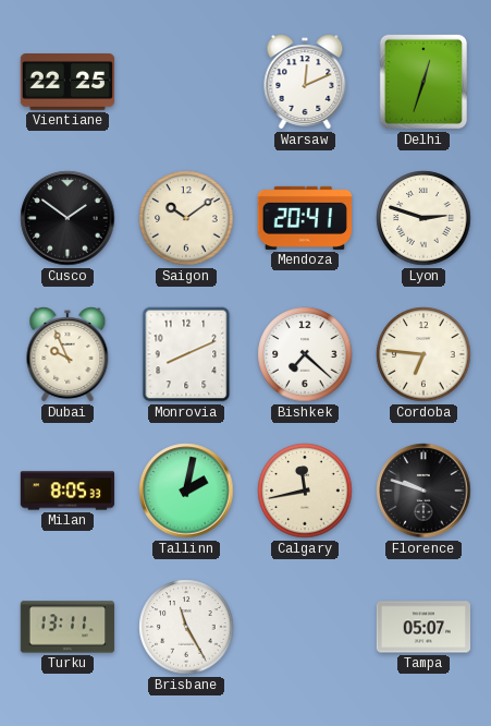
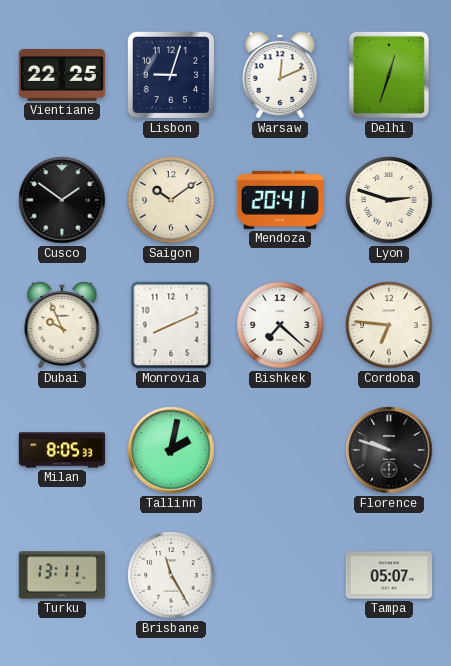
Lisbon: none -> 9:03 (171, 75)
Calgary: 11:43 -> none (305, 491)
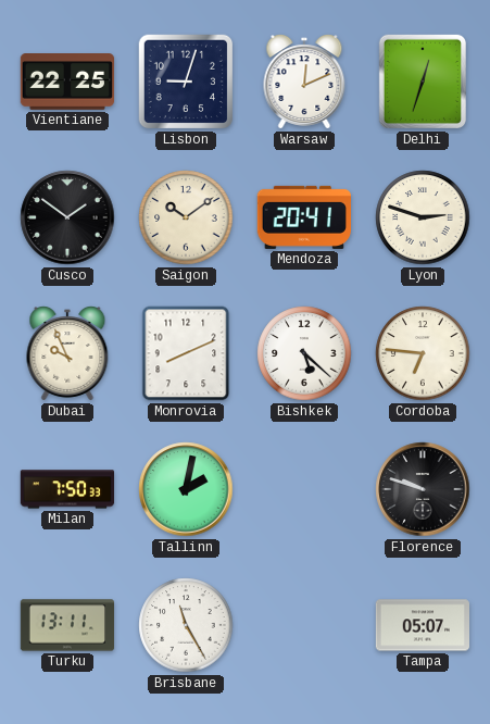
Bishkek: 7:22 -> 5:22 (304, 353)
Milan: 8:05 -> 7:50 (67, 489)
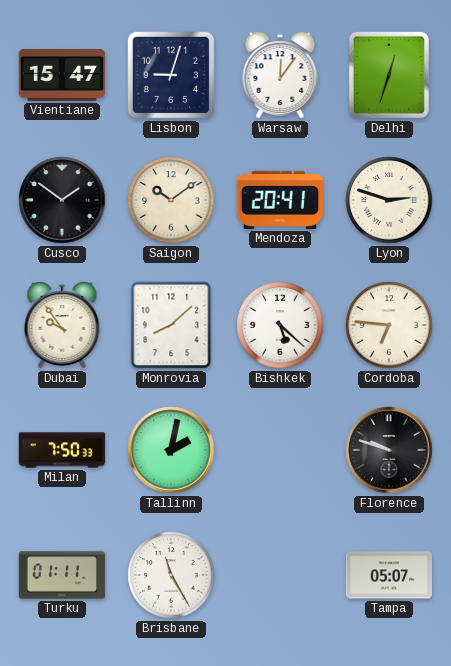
Vientiane: 22:25 -> 15:47 (62, 76)
Warsaw: 12:11 -> 12:06 (280, 76)
Dubai: 9:56 -> 9:54 (62, 326)
Monrovia: 8:11 -> 8:08 (171, 325)
Turku: 13:11 -> 01:11 (62, 575)
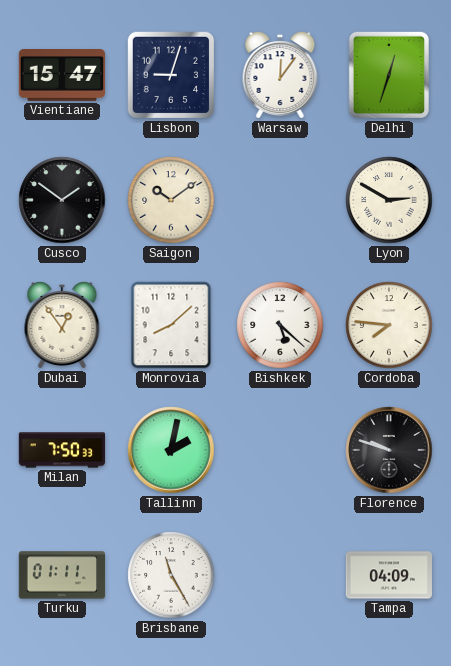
Mendoza: 20:41 -> none (279, 200)
Lyon: 2:48 -> 2:50 (389, 200)
Dubai: 9:54 -> 12:54 (62, 326)
Cordoba: 6:46 -> 7:46 (389, 325)
Tampa: 05:07 -> 04:09 (389, 575)
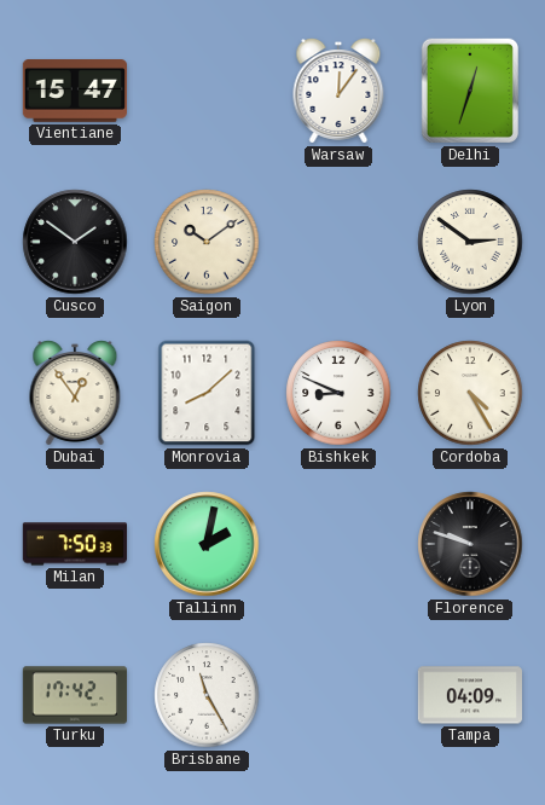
Lisbon: 9:03 -> none (171, 75)
Lyon: 2:50 -> 2:51 (470, 242)
Bishkek: 5:22 -> 8:49 (338, 393)
Cordoba: 7:46 -> 4:25 (470, 393)
Turku: 01:11 -> 17:42 (75, 695)
